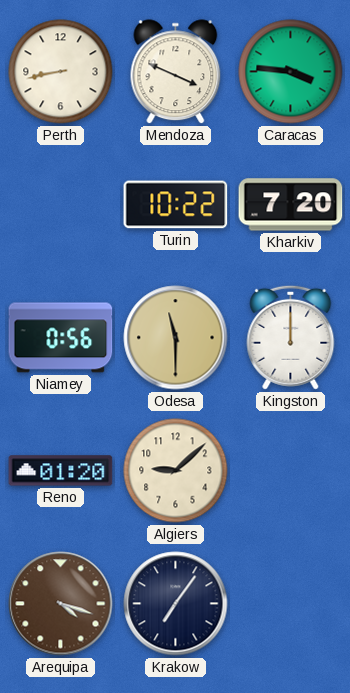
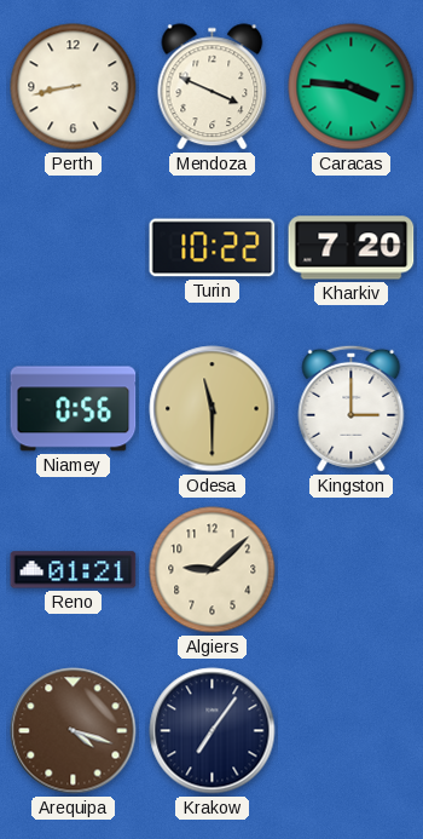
Kingston: 12:00 -> 3:00 (352, 408)
Reno: 01:20 -> 01:21 (74, 570)
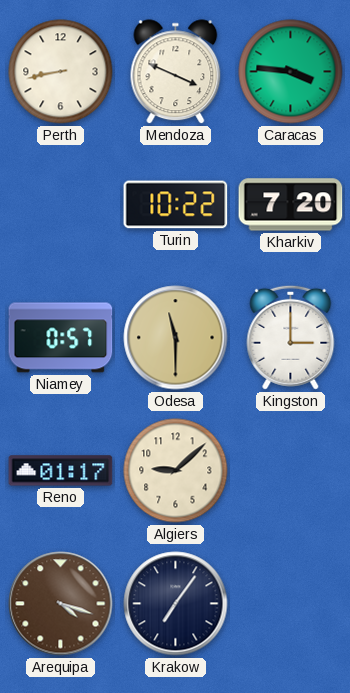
Niamey: 0:56 -> 0:57 (61, 338)
Reno: 01:21 -> 01:17 (61, 471)
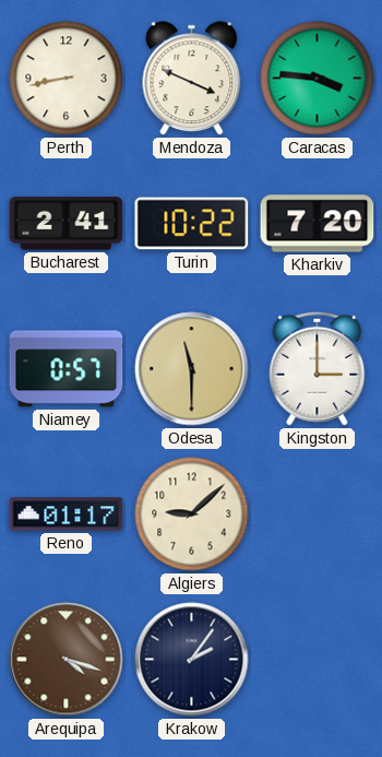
Bucharest: none -> 2:41 (67, 224)
Krakow: 7:06 -> 2:06 (192, 660)
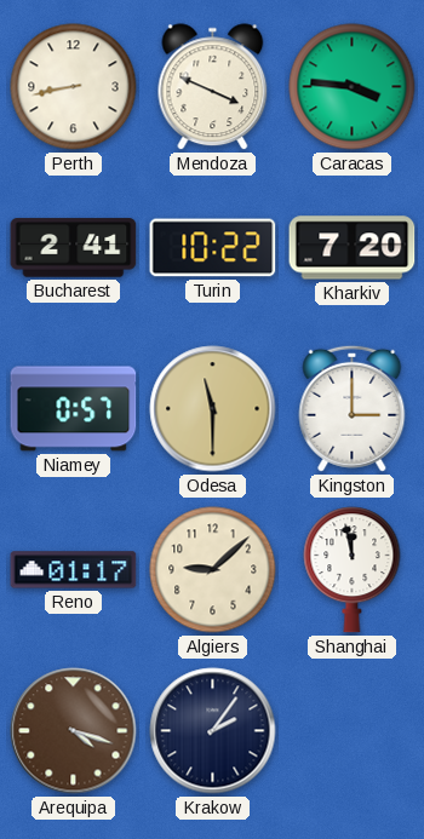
Shanghai: none -> 11:58 (353, 570)
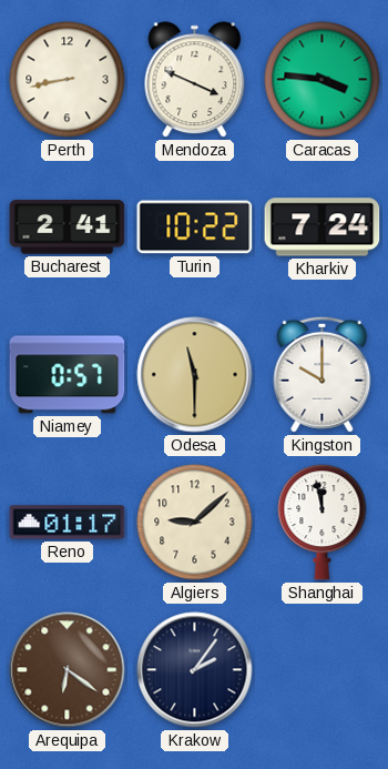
Kharkiv: 7:20 -> 7:24 (323, 227)
Kingston: 3:00 -> 10:00 (323, 374)
Arequipa: 4:18 -> 6:21 (68, 670)
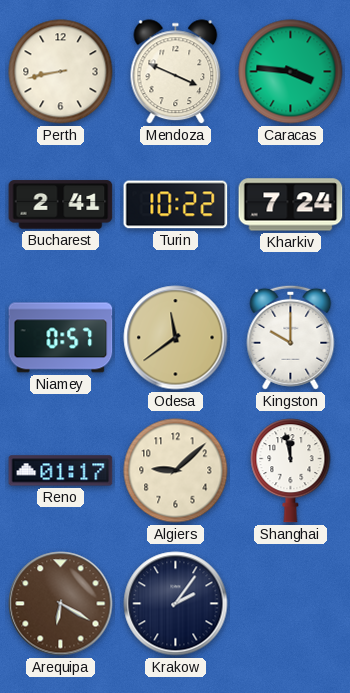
Odesa: 11:30 -> 11:39 (176, 338)
Arequipa: 6:21 -> 6:20 (61, 604)
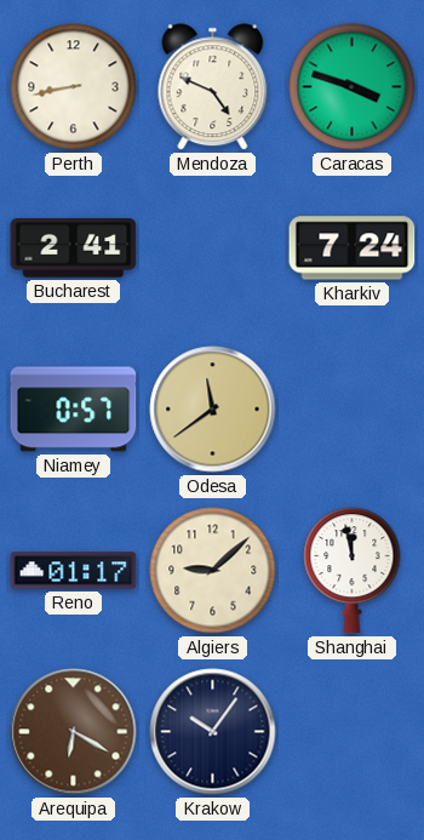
Mendoza: 3:49 -> 4:49 (213, 87)
Caracas: 3:46 -> 3:48 (353, 87)
Turin: 10:22 -> none (176, 205)
Kingston: 10:00 -> none (291, 337)
Krakow: 2:06 -> 10:06 (213, 732)
